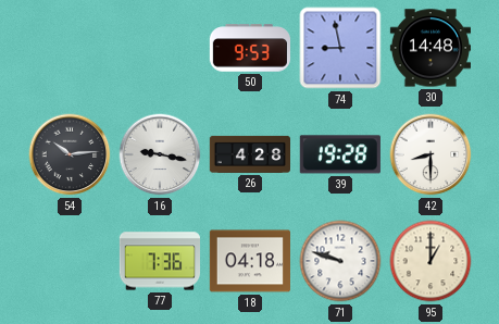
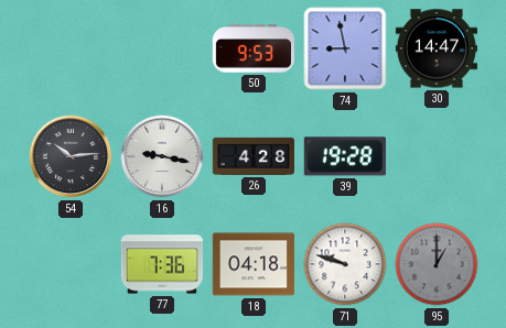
30: 14:48 -> 14:47 (435, 48)
42: 8:30 -> none (431, 154)
95 dial: cream -> grey (437, 264)
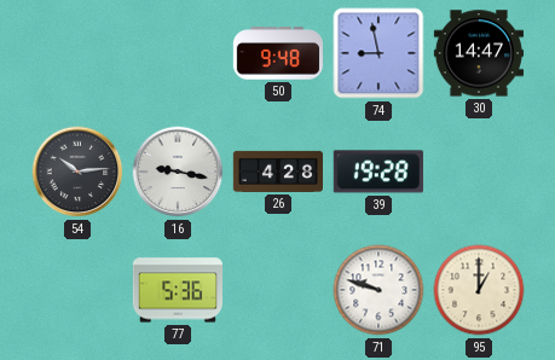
50: 9:53 -> 9:48 (277, 53)
77: 7:36 -> 5:36 (177, 290)
18: 04:18 -> none (252, 264)
95 dial: grey -> cream (479, 290)
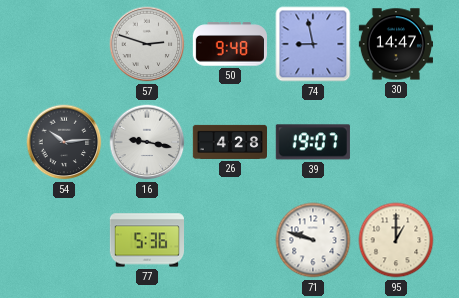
57: none -> 2:48 (147, 44)
39: 19:28 -> 19:07 (313, 142)
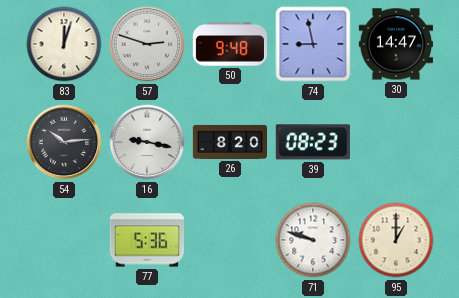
83: none -> 12:03 (64, 44)
26: 4:28 -> 8:20 (229, 142)
39: 19:07 -> 08:23 (313, 142)
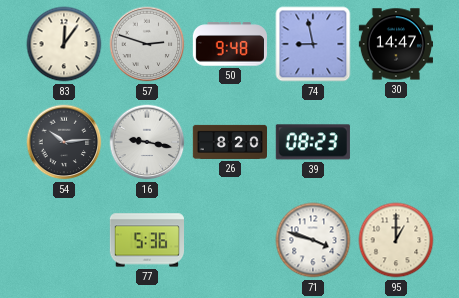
83: 12:03 -> 12:06 (64, 44)
71: 9:48 -> 3:48 (313, 240)
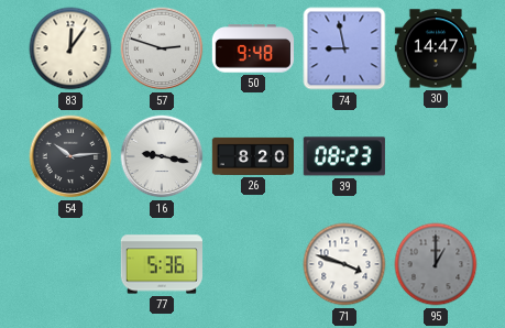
95 dial: cream -> grey (436, 264)
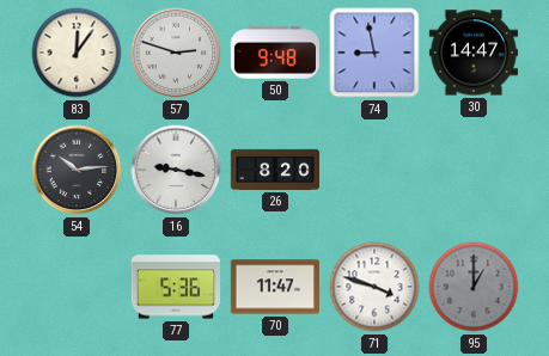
39: 08:23 -> none (344, 156)
70: none -> 11:47 (274, 287)
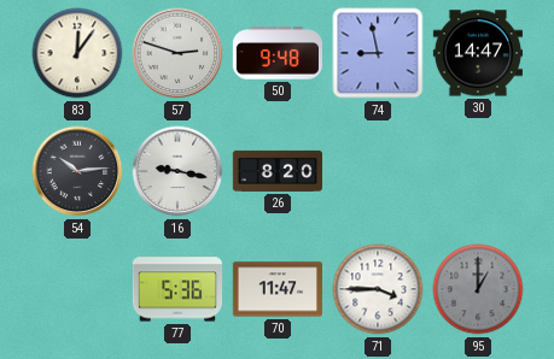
71: 3:48 -> 3:45 (378, 289)
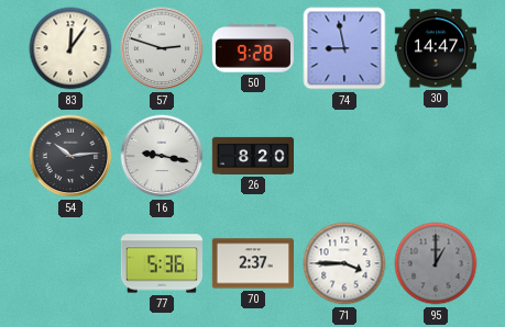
50: 9:48 -> 9:28 (252, 48)
70: 11:47 -> 2:37 (252, 263)
